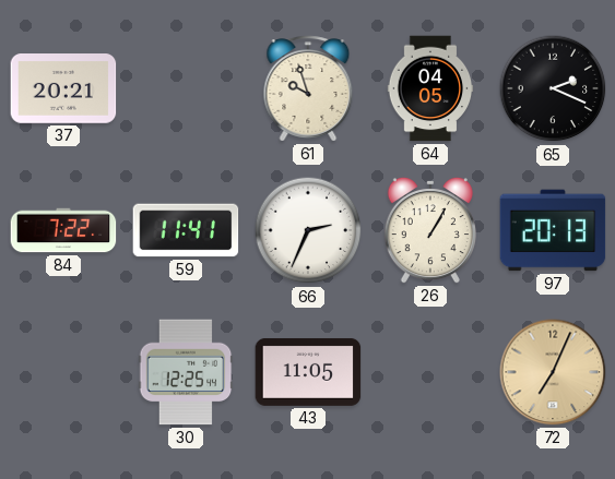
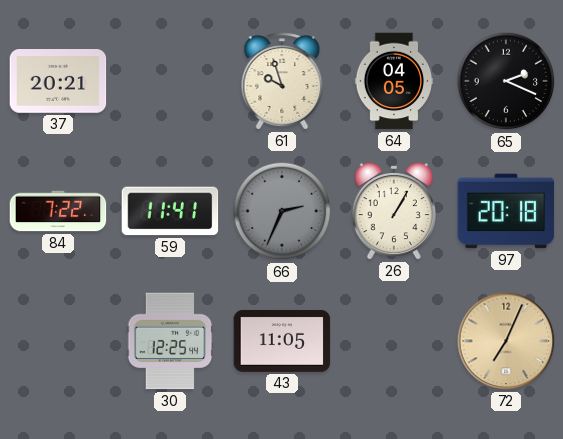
66 dial: white -> grey (282, 211)
97: 20:13 -> 20:18 (506, 211)
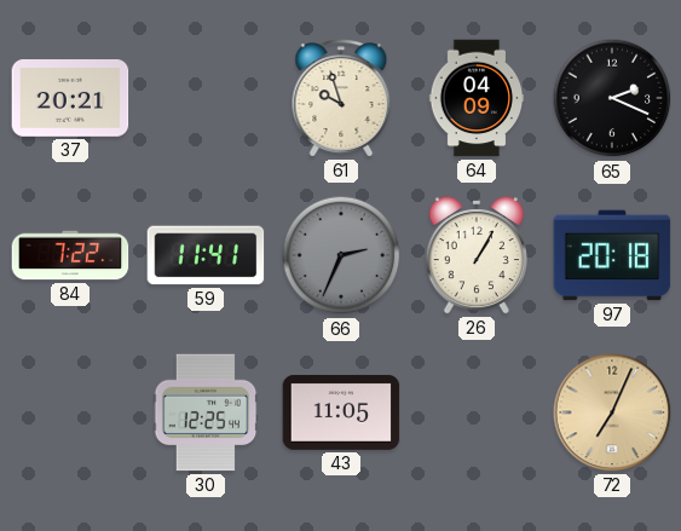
64: 04:05 -> 04:09 (477, 98)
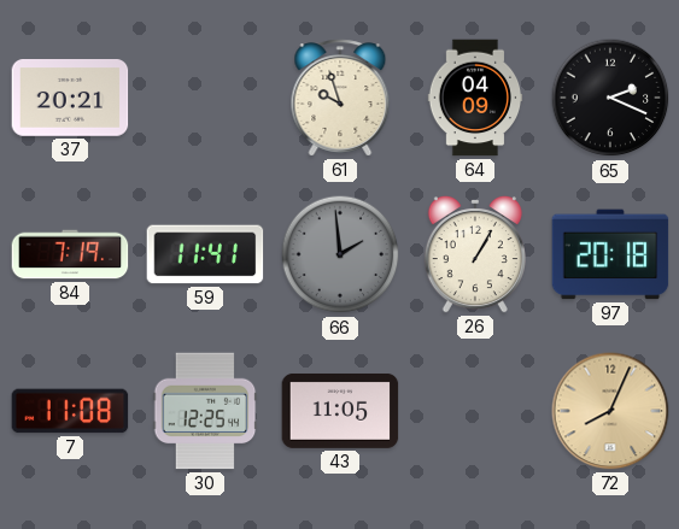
84: 7:22 -> 7:19 (70, 254)
66: 2:34 -> 1:59 (340, 254)
7: none -> 11:08 (70, 411)
72: 7:04 -> 8:04 (610, 411)
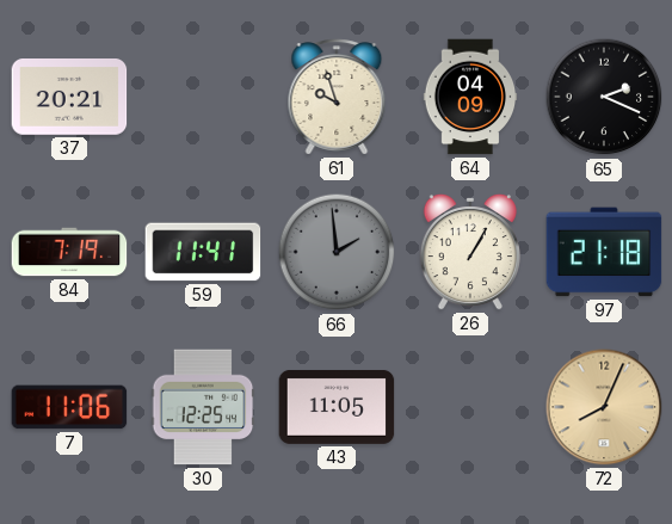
97: 20:18 -> 21:18 (604, 252)
7: 11:08 -> 11:06 (69, 407)
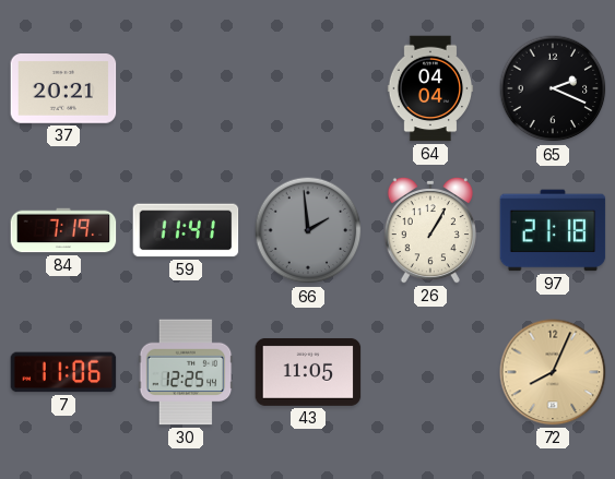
61: 9:57 -> none (337, 97)
64: 04:09 -> 04:04 (430, 88)
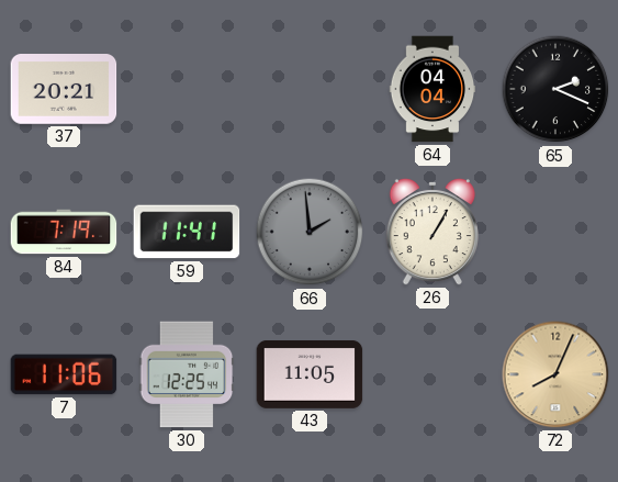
97: 21:18 -> none (553, 230)
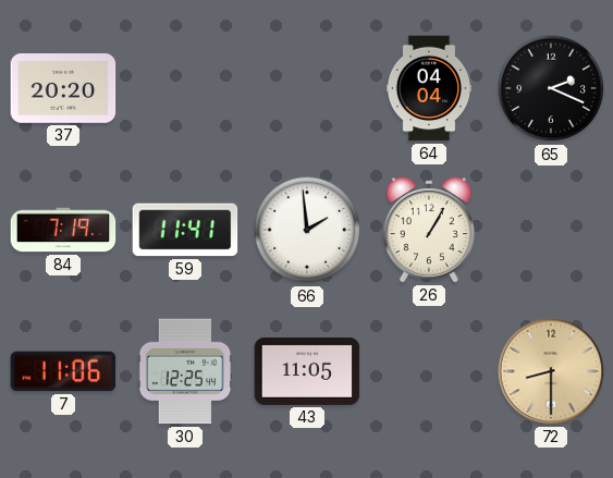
37: 20:21 -> 20:20 (63, 89)
66 dial: grey -> white (307, 230)
72: 8:04 -> 8:30 (551, 371)
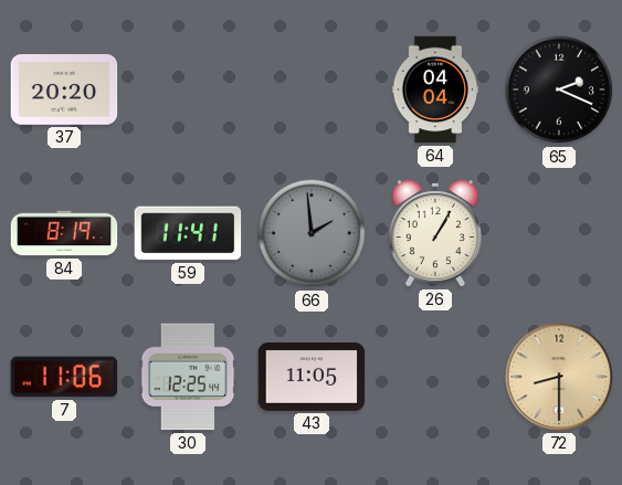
84: 7:19 -> 8:19 (64, 233)
66 dial: white -> grey (312, 233)
